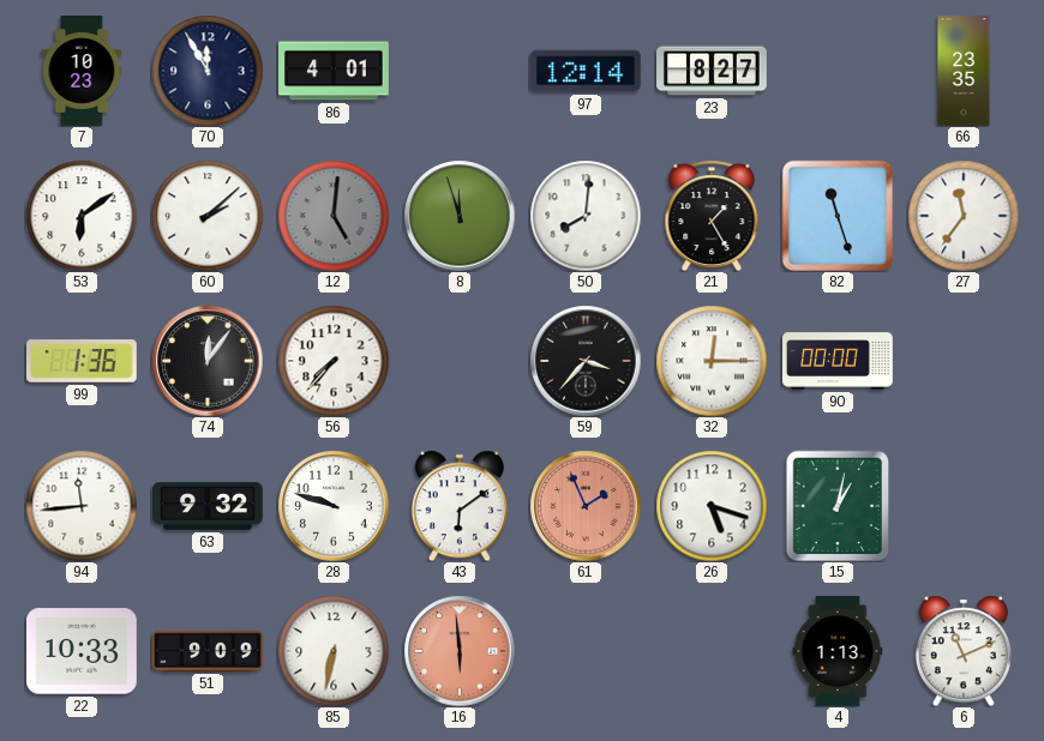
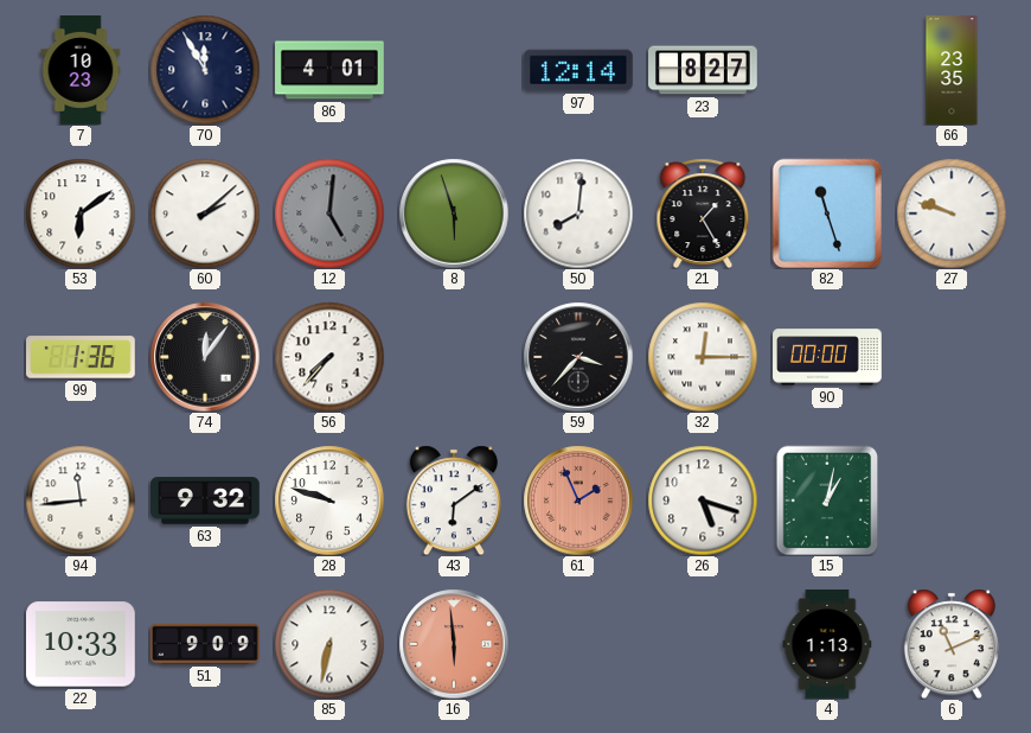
8: 11:57 -> 5:57 (454, 213)
27: 11:36 -> 9:48 (952, 213)
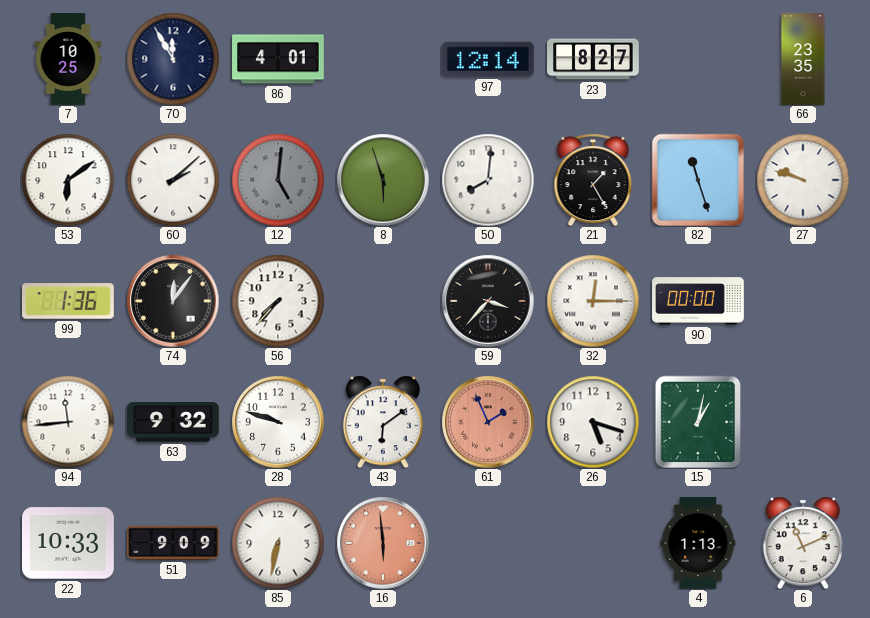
7: 10:23 -> 10:25 (68, 59)
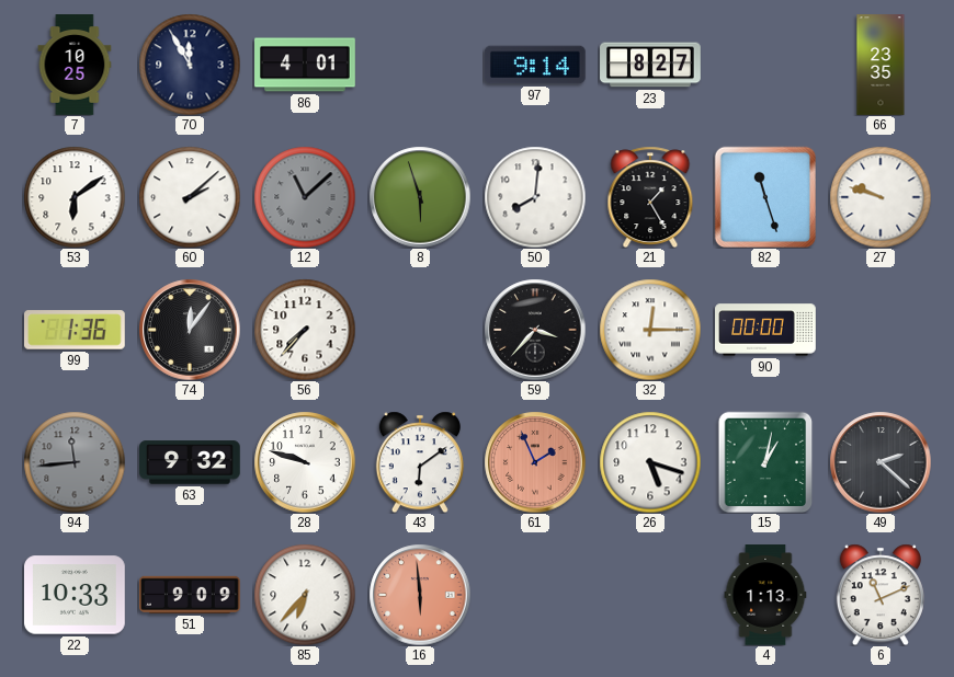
97: 12:14 -> 9:14 (535, 65)
12: 5:01 -> 11:08 (305, 197)
94 dial: white -> grey (75, 462)
49: none -> 2:22 (881, 462)
85: 6:32 -> 6:37 (305, 595)
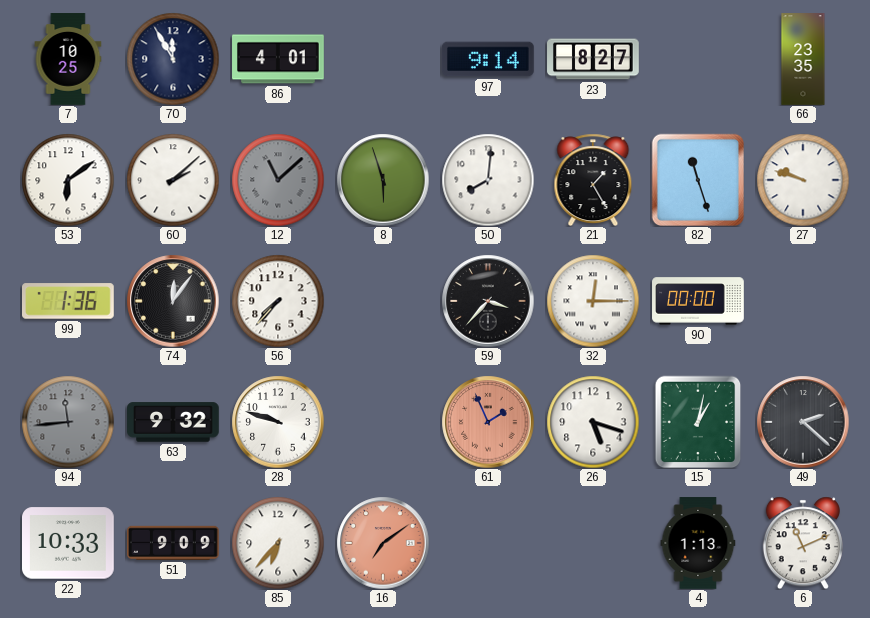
43: 6:09 -> none (420, 462)
16: 5:59 -> 7:09 (383, 543)
